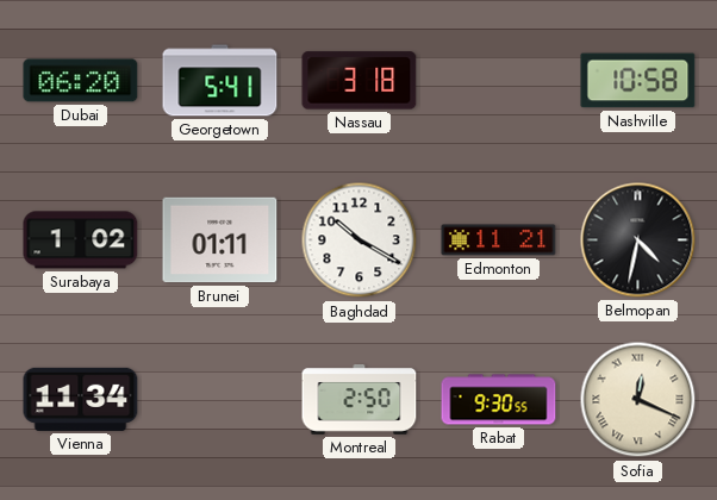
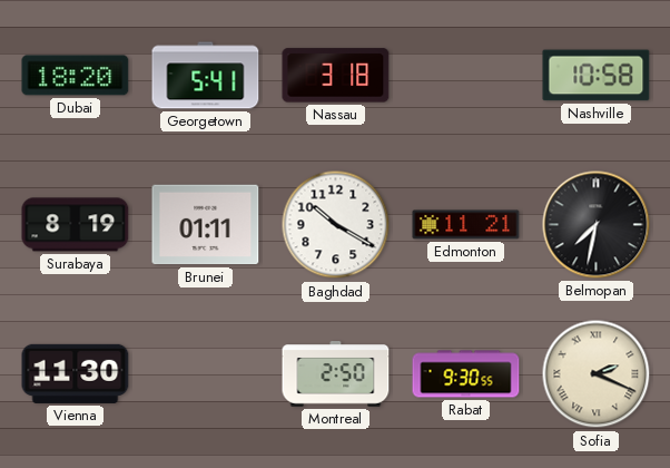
Dubai: 06:20 -> 18:20 (76, 76)
Surabaya: 1:02 -> 8:19 (76, 225)
Belmopan: 4:32 -> 7:32 (597, 225)
Vienna: 11:34 -> 11:30 (76, 373)
Sofia: 12:19 -> 2:19 (597, 374)
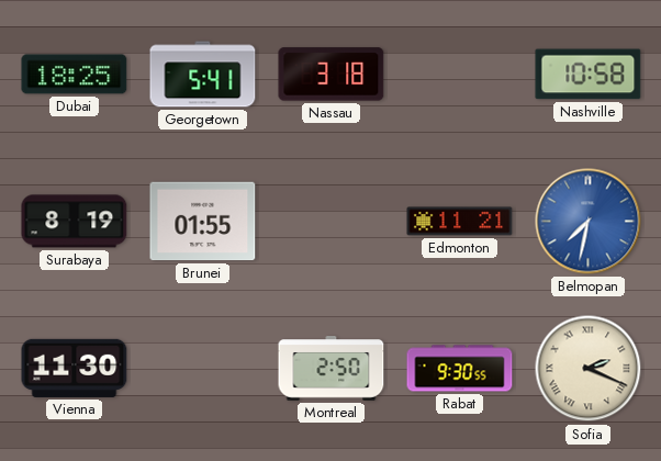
Dubai: 18:20 -> 18:25 (75, 75)
Brunei: 01:11 -> 01:55 (203, 222)
Baghdad: 10:20 -> none (336, 225)
Belmopan dial: black -> blue (589, 222)
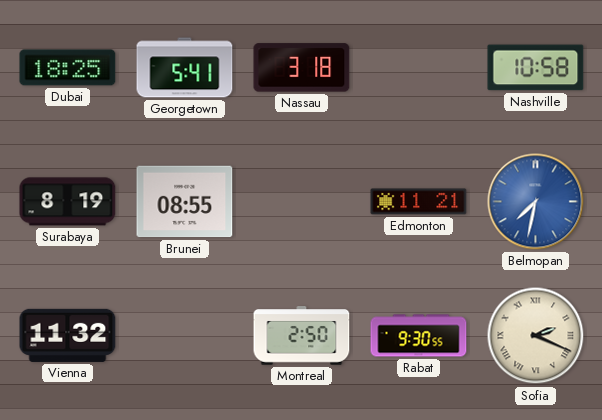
Brunei: 01:55 -> 08:55 (185, 202)
Vienna: 11:30 -> 11:32 (68, 335)
